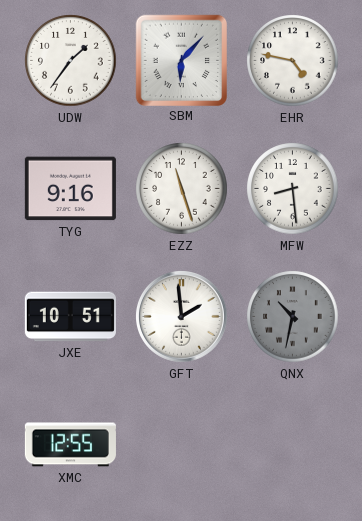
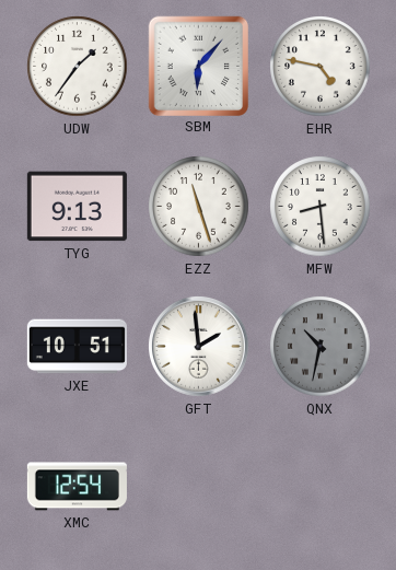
TYG: 9:16 -> 9:13 (77, 207)
XMC: 12:55 -> 12:54 (77, 487)
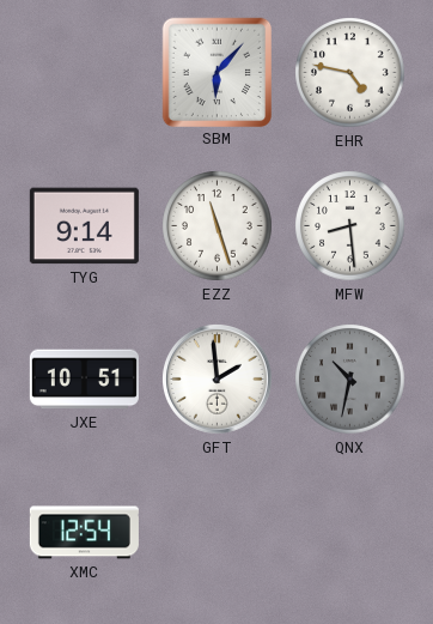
UDW: 1:36 -> none (78, 67)
TYG: 9:13 -> 9:14 (84, 226)
